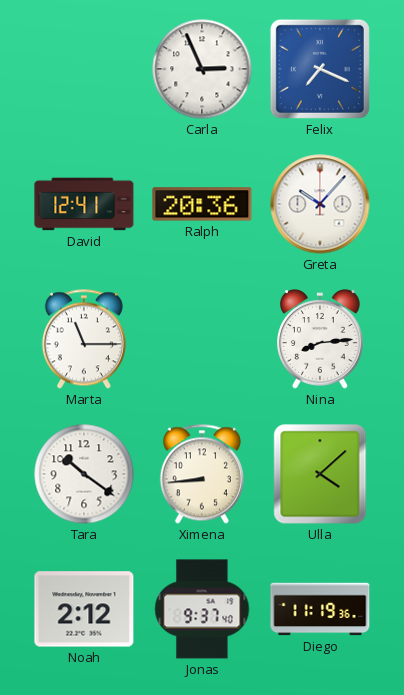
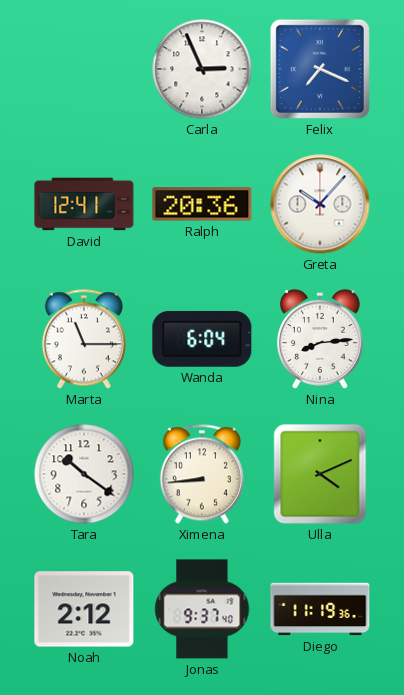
Wanda: none -> 6:04 (202, 339)
Ulla: 4:08 -> 4:11 (320, 474)
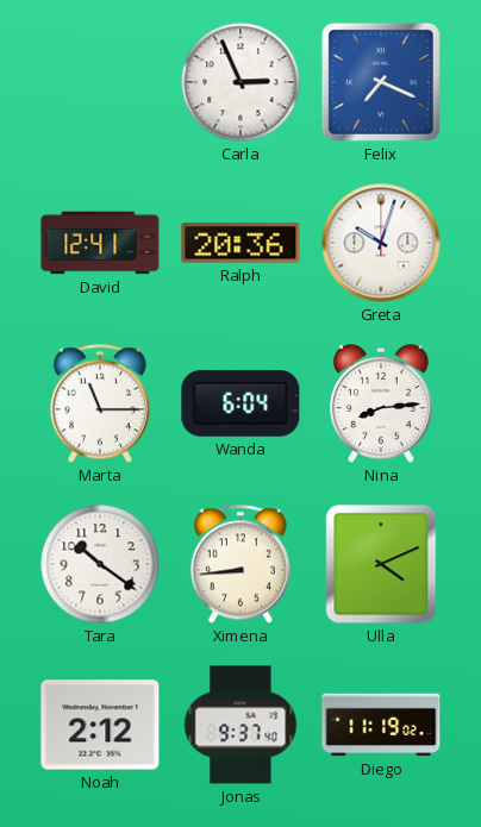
Greta: 10:07 -> 10:03 (381, 243)
Diego: 11:19:36 -> 11:19:02 (381, 725)
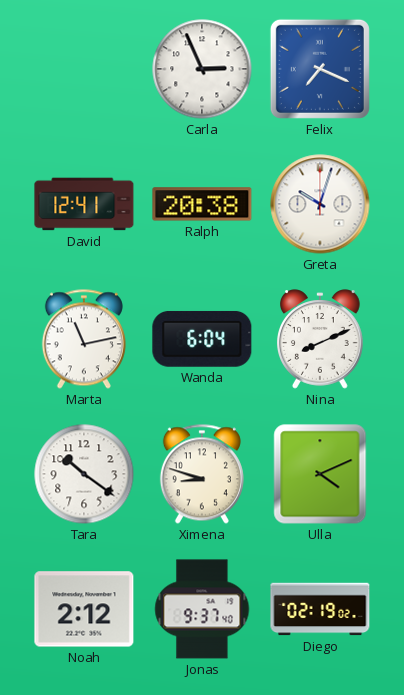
Ralph: 20:36 -> 20:38 (202, 204)
Marta: 11:15 -> 11:13 (84, 339)
Nina: 8:14 -> 8:11 (321, 339)
Ximena: 8:44 -> 8:48 (202, 474)
Diego: 11:19 -> 02:19 (320, 609)
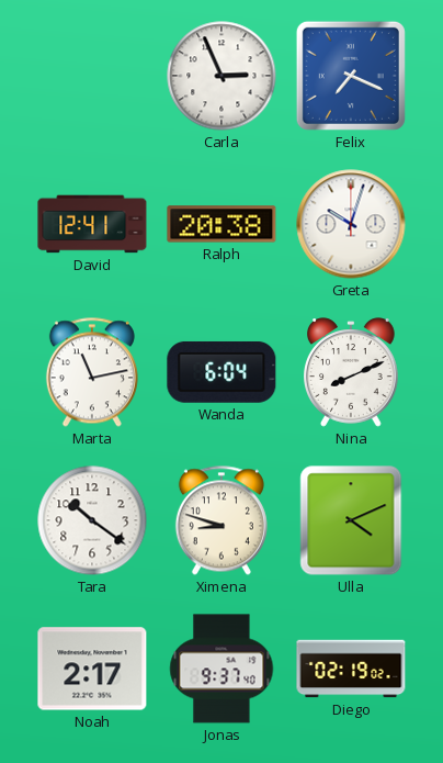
Noah: 2:12 -> 2:17 (92, 669)
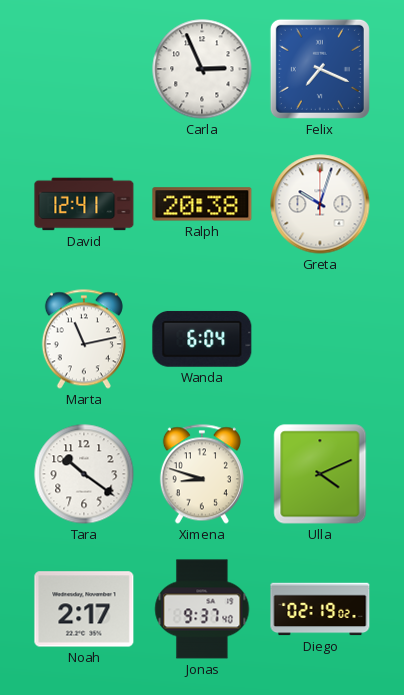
Nina: 8:11 -> none (352, 372)
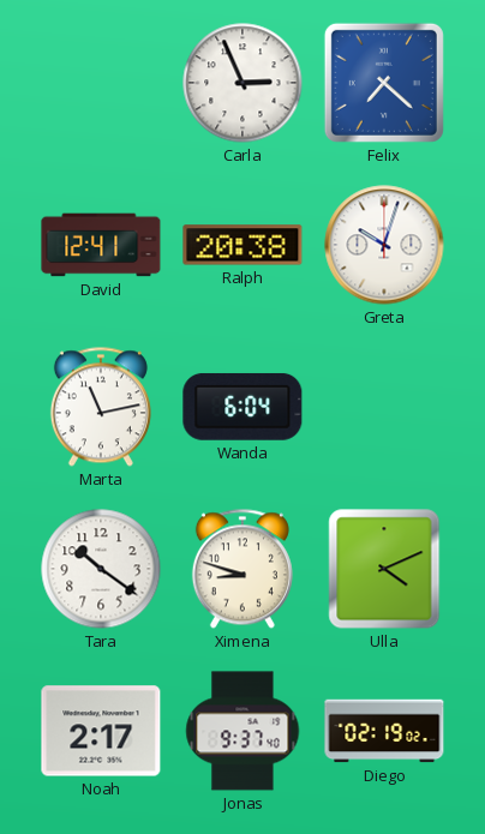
Felix: 7:19 -> 7:22 (384, 83)
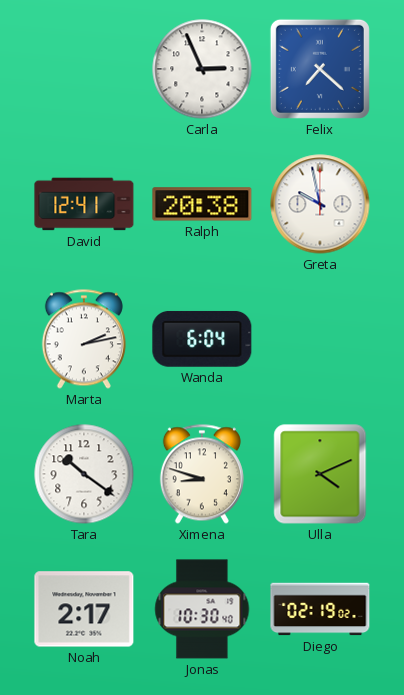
Greta: 10:03 -> 9:58 (320, 204)
Marta: 11:13 -> 2:13 (84, 339)
Jonas: 9:37 -> 10:30 (202, 609)
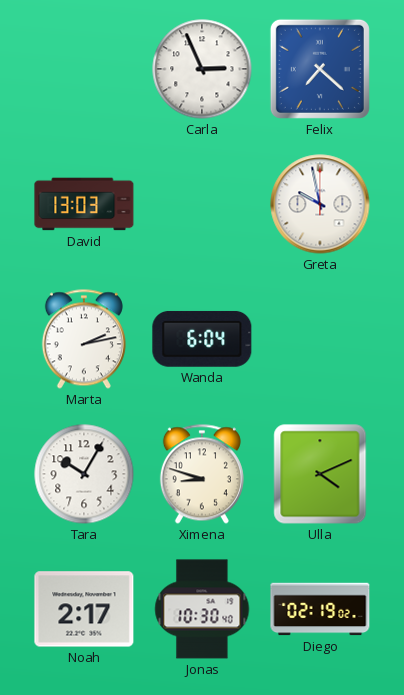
David: 12:41 -> 13:03 (84, 204)
Ralph: 20:38 -> none (202, 204)
Tara: 10:21 -> 10:05 (84, 474)
